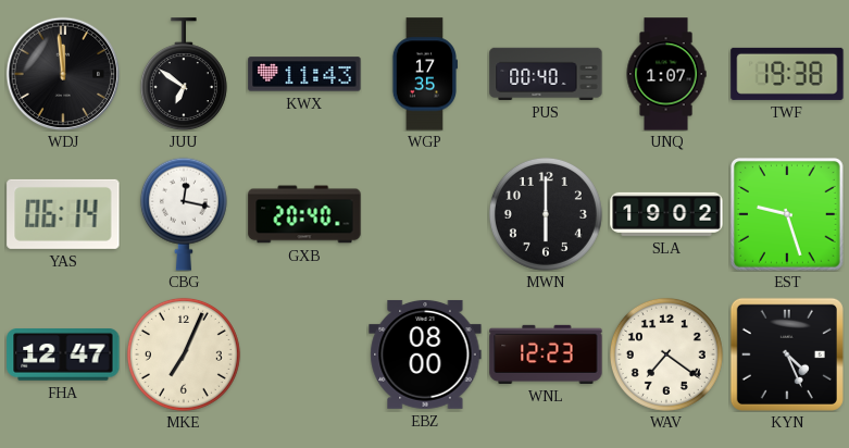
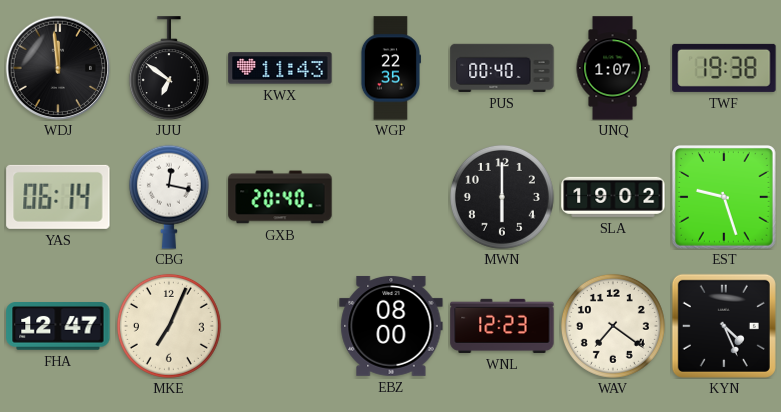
WGP: 17:35 -> 22:35 (390, 68)
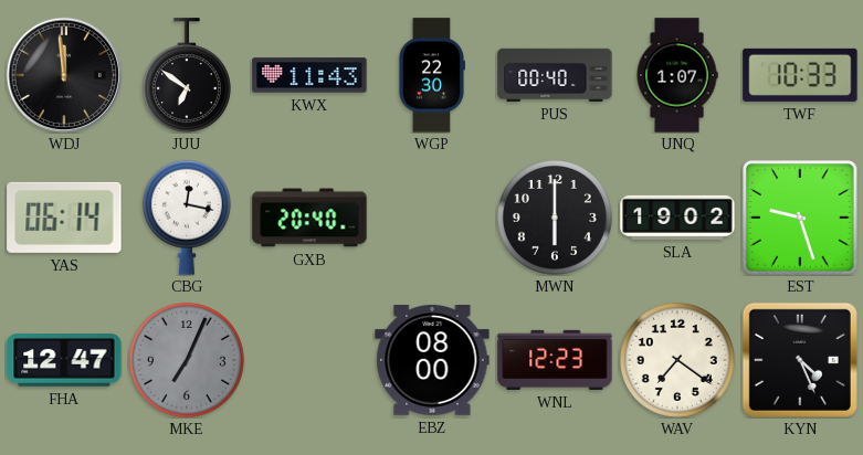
WGP: 22:35 -> 22:30 (431, 75)
TWF: 19:38 -> 10:33 (800, 75)
MKE dial: cream -> grey (187, 360)
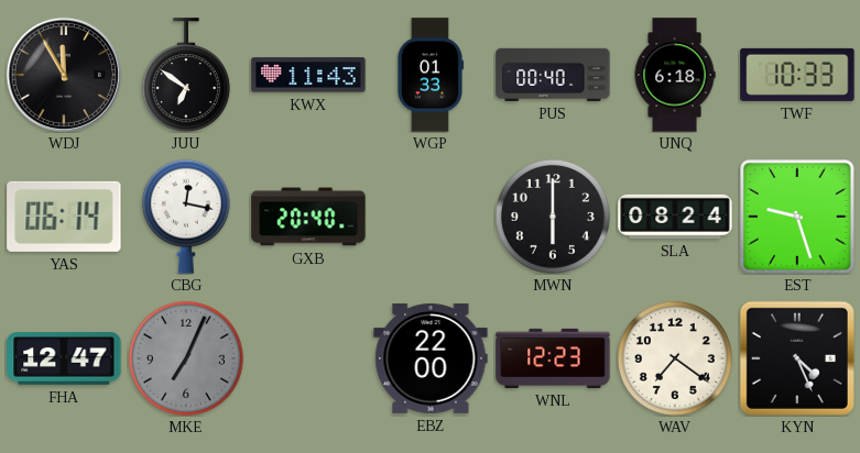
WDJ: 11:59 -> 11:55 (63, 74)
WGP: 22:30 -> 01:33 (429, 75)
UNQ: 1:07 -> 6:18 (675, 75)
SLA: 19:02 -> 08:24 (675, 217)
EBZ: 08:00 -> 22:00 (431, 358)
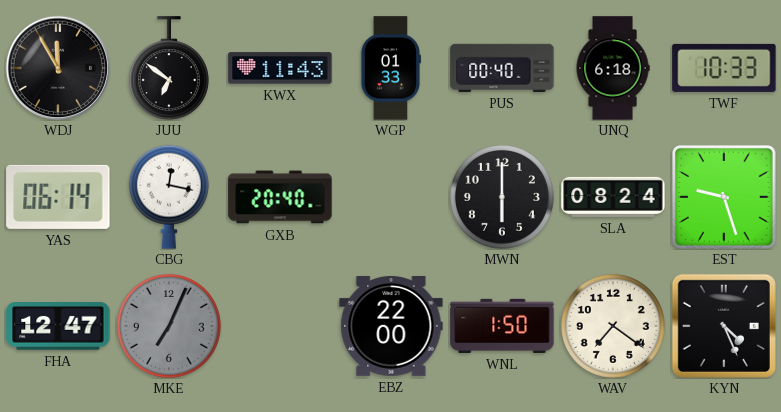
WNL: 12:23 -> 1:50 (502, 326)
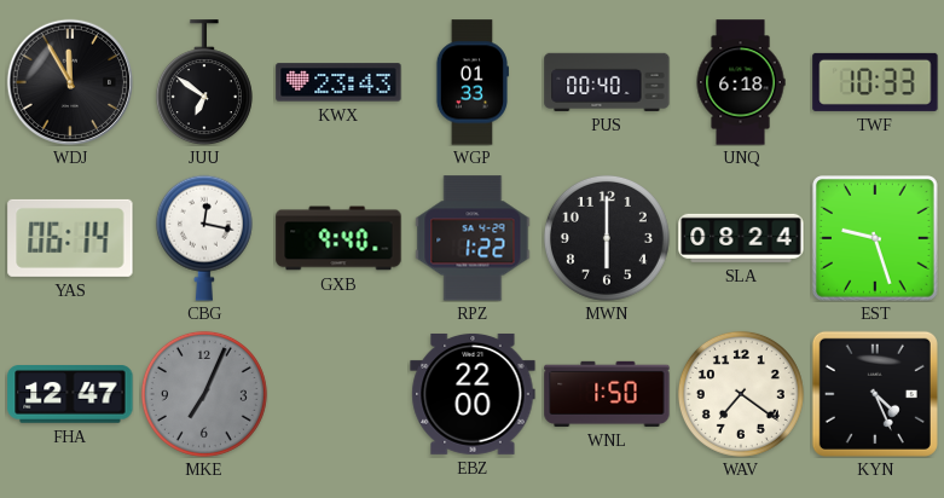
KWX: 11:43 -> 23:43 (338, 82)
GXB: 20:40 -> 9:40 (338, 238)
RPZ: none -> 1:22 (473, 238)
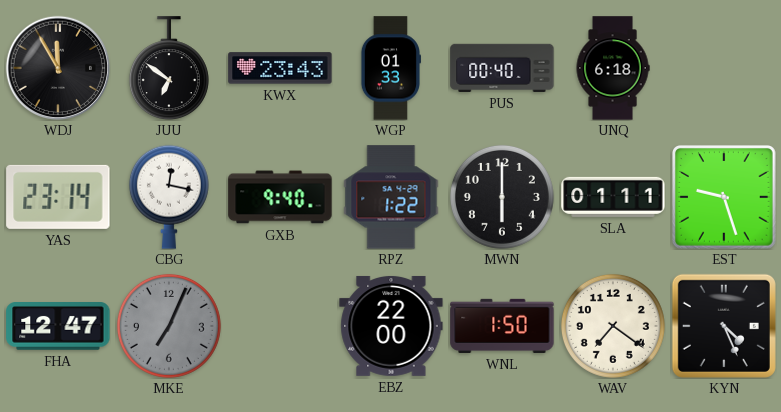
TWF: 10:33 -> none (875, 82)
YAS: 06:14 -> 23:14 (58, 197)
SLA: 08:24 -> 01:11 (613, 197)
